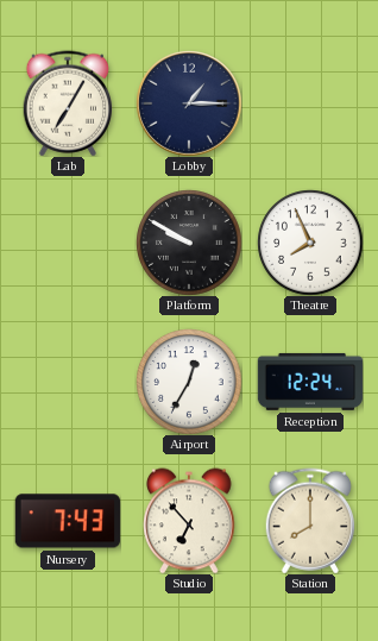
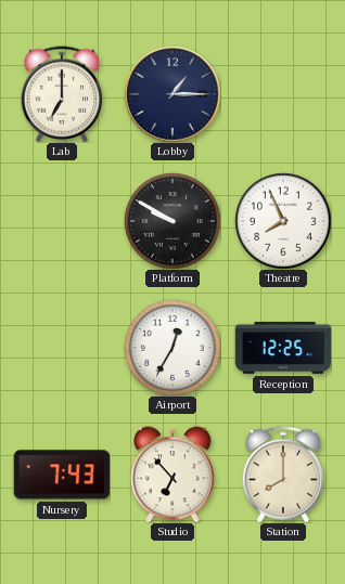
Lab: 7:05 -> 7:00 (62, 94)
Reception: 12:24 -> 12:25 (283, 348)
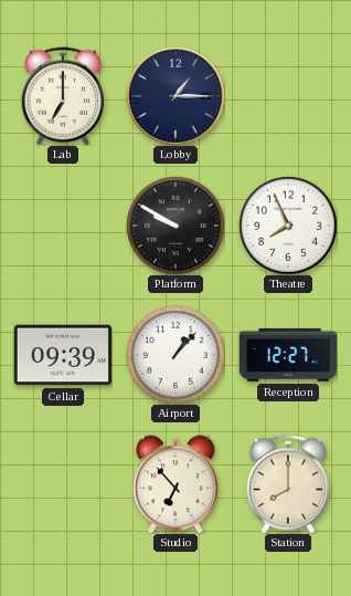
Cellar: none -> 09:39 (62, 355)
Airport: 12:35 -> 1:07 (175, 355)
Reception: 12:25 -> 12:27 (288, 355)
Nursery: 7:43 -> none (61, 475)
